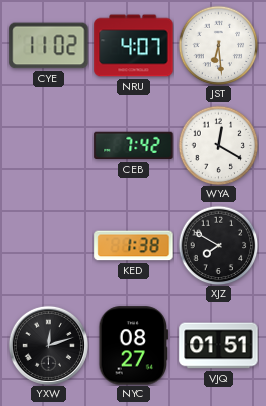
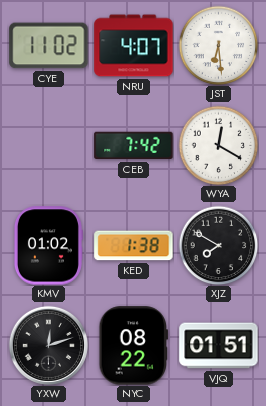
KMV: none -> 01:02 (48, 246)
NYC: 08:27 -> 08:22 (133, 346)
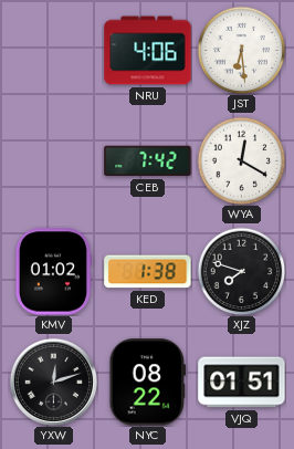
CYE: 11:02 -> none (49, 46)
NRU: 4:07 -> 4:06 (148, 51)
XJZ: 7:50 -> 7:48 (241, 271)
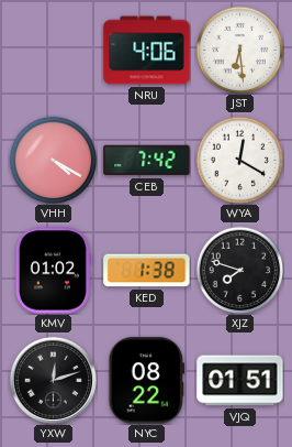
VHH: none -> 4:20 (53, 160)
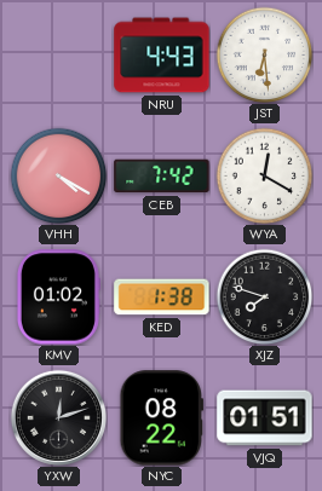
NRU: 4:06 -> 4:43 (162, 56)
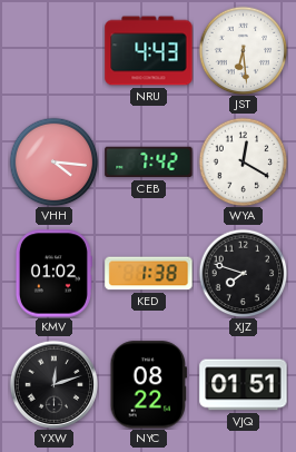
VHH: 4:20 -> 4:16 (53, 161)
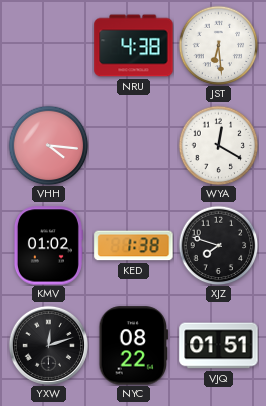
NRU: 4:43 -> 4:38 (134, 46)
CEB: 7:42 -> none (149, 163)
